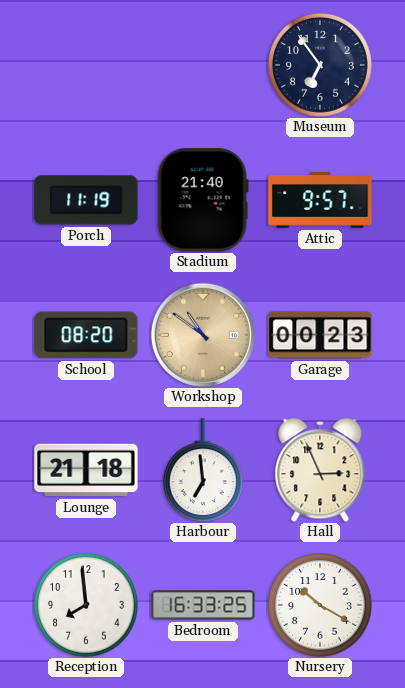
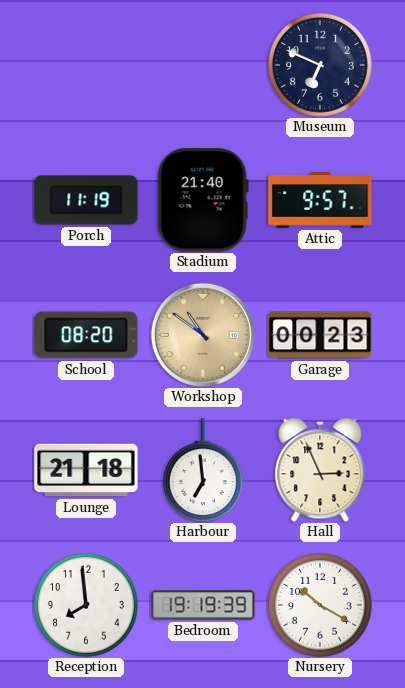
Museum: 6:54 -> 6:49 (321, 66)
Bedroom: 16:33 -> 19:19 (203, 605)
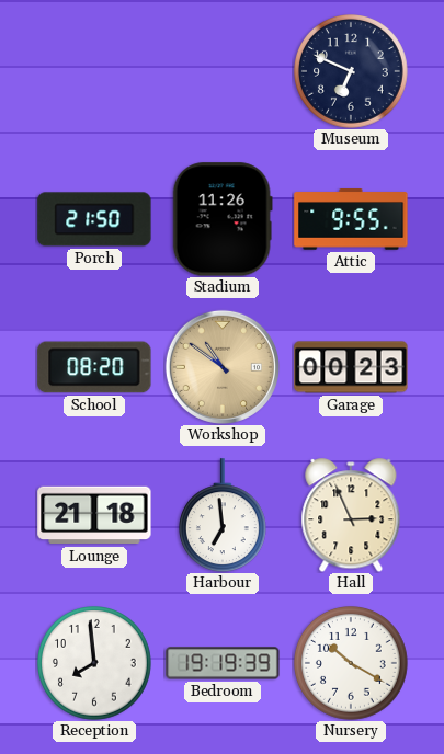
Porch: 11:19 -> 21:50 (94, 219)
Stadium: 21:40 -> 11:26 (223, 219)
Attic: 9:57 -> 9:55 (351, 219)
